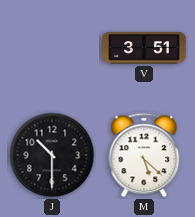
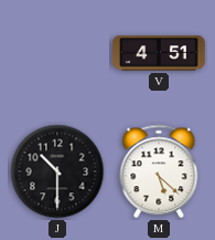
V: 3:51 -> 4:51 (159, 53)
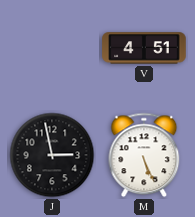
J: 10:30 -> 2:58 (52, 155)
M: 5:22 -> 5:26 (144, 155)
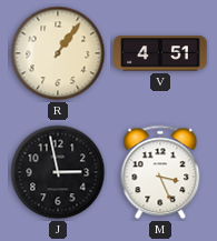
R: none -> 1:06 (58, 53)
M: 5:26 -> 3:26 (160, 172)
